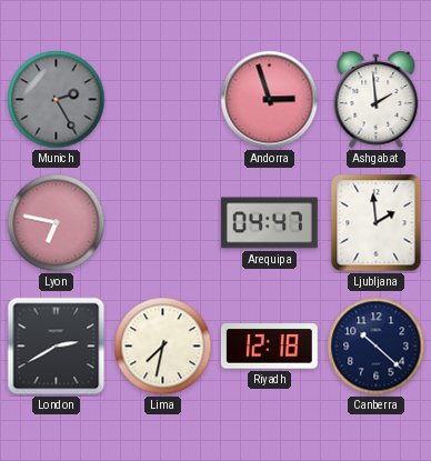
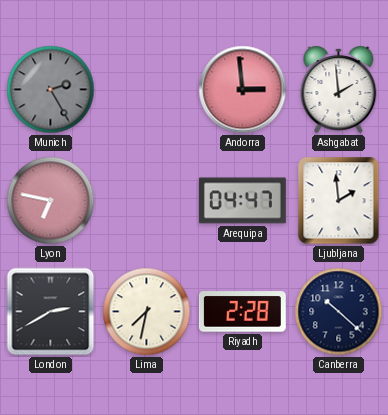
Andorra: 2:57 -> 2:59 (243, 90)
Riyadh: 12:18 -> 2:28 (242, 312)
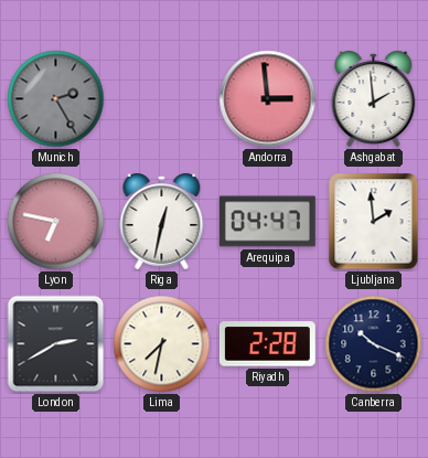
Riga: none -> 12:32 (162, 221)
Canberra: 10:22 -> 10:19 (374, 344)
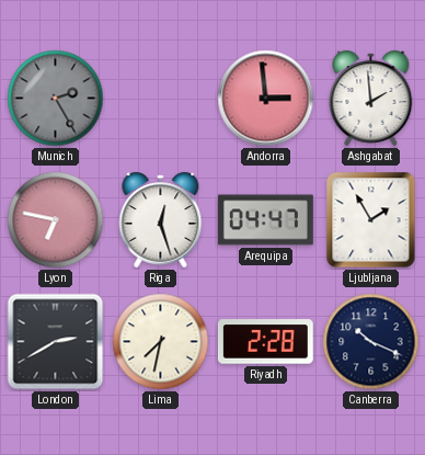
Riga: 12:32 -> 12:27 (161, 219)
Ljubljana: 1:59 -> 1:55 (371, 220)
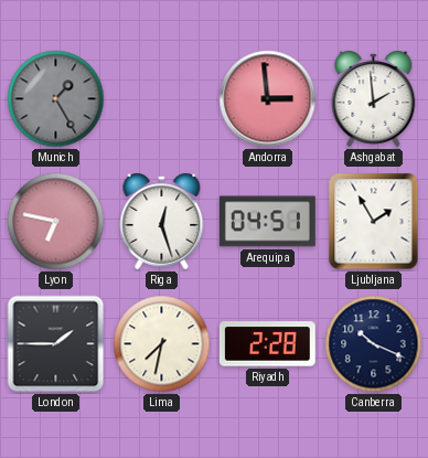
Munich: 2:25 -> 1:25 (56, 99)
Arequipa: 04:47 -> 04:51 (268, 222)
London: 2:40 -> 1:45 (56, 344)
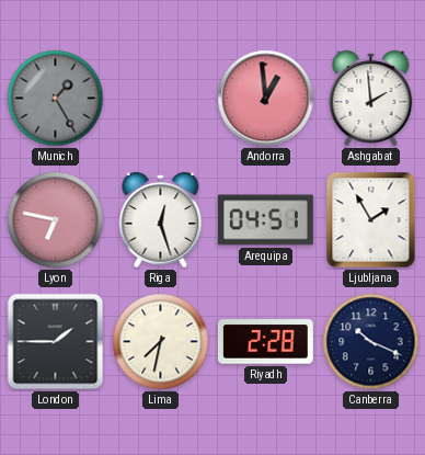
Andorra: 2:59 -> 12:59 (266, 99)
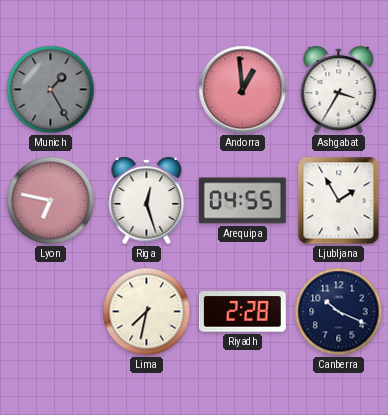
Ashgabat: 1:59 -> 3:35 (339, 89)
Arequipa: 04:51 -> 04:55 (243, 201)
London: 1:45 -> none (56, 342)
